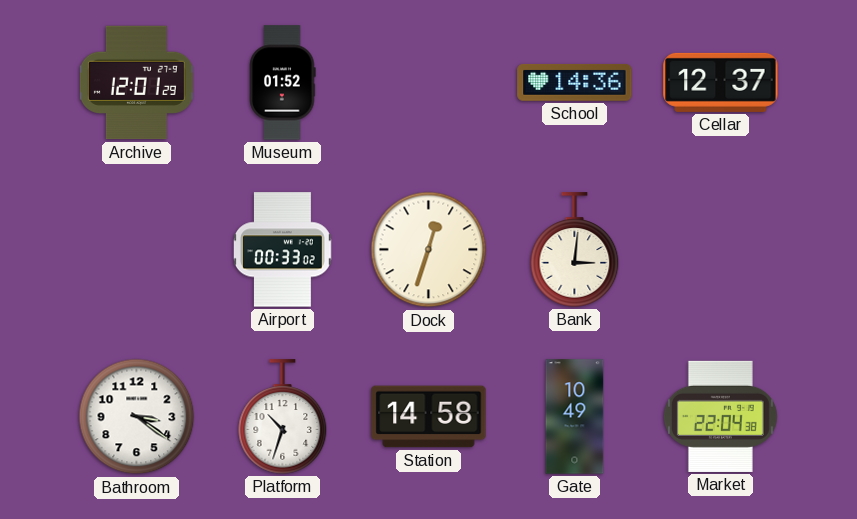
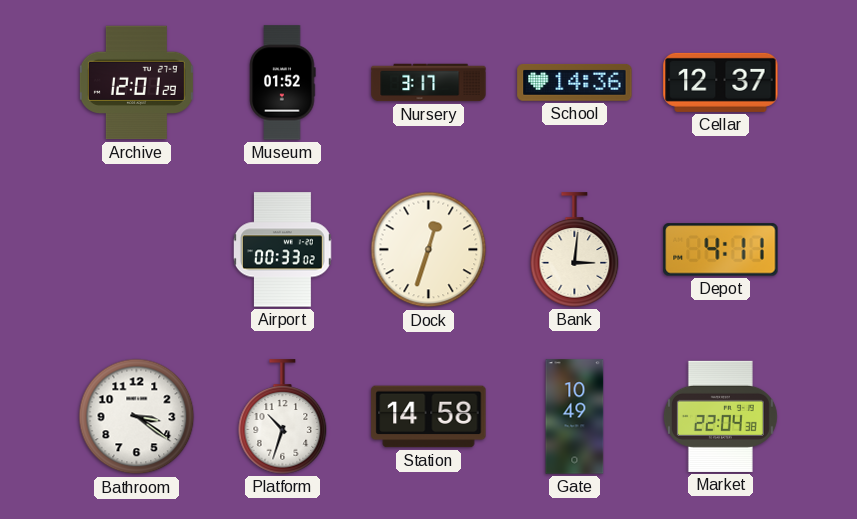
Nursery: none -> 3:17 (429, 83)
Depot: none -> 4:11 (721, 250)
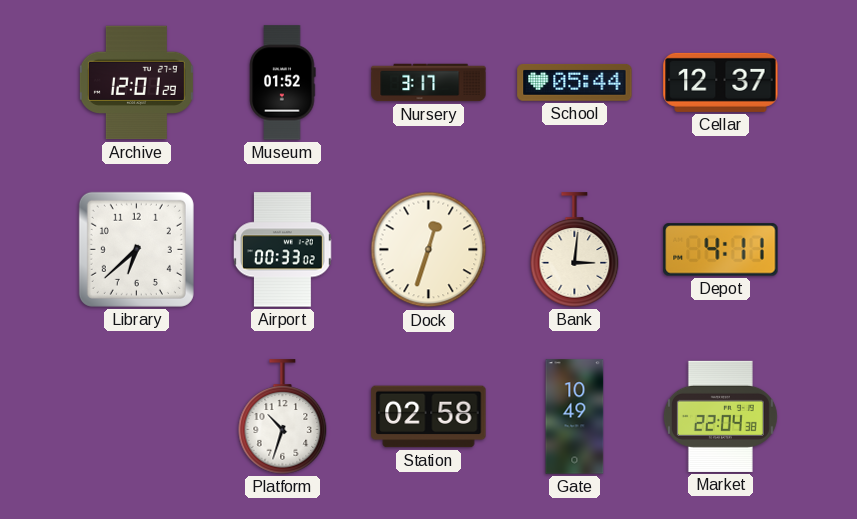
School: 14:36 -> 05:44 (575, 83)
Library: none -> 6:38 (136, 249)
Bathroom: 3:21 -> none (137, 417)
Station: 14:58 -> 02:58 (429, 417)
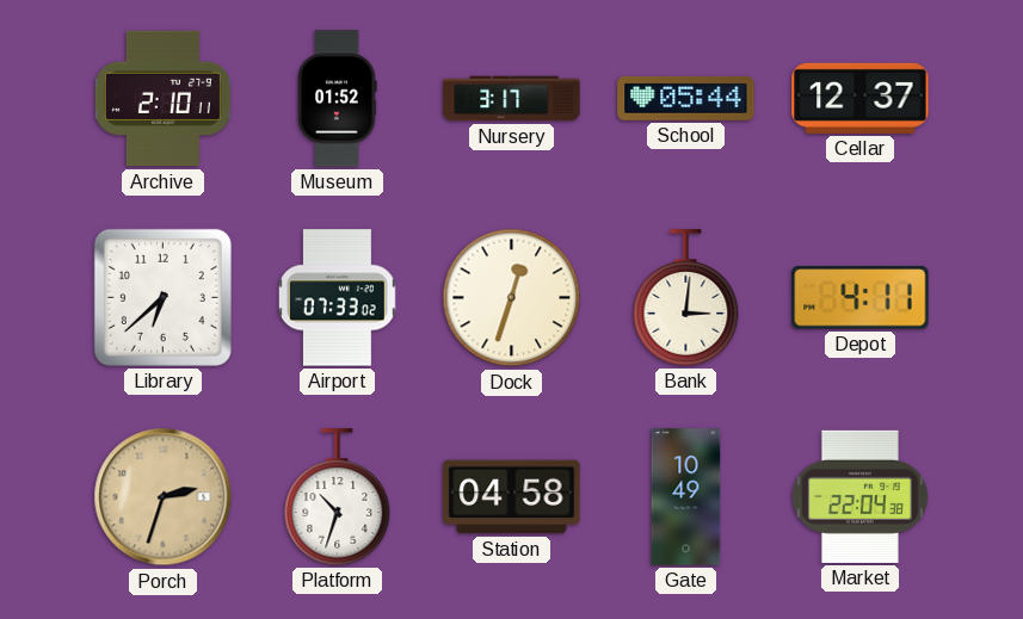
Archive: 12:01 -> 2:10 (162, 99)
Airport: 00:33 -> 07:33 (338, 298)
Porch: none -> 2:33 (164, 497)
Station: 02:58 -> 04:58 (512, 497)
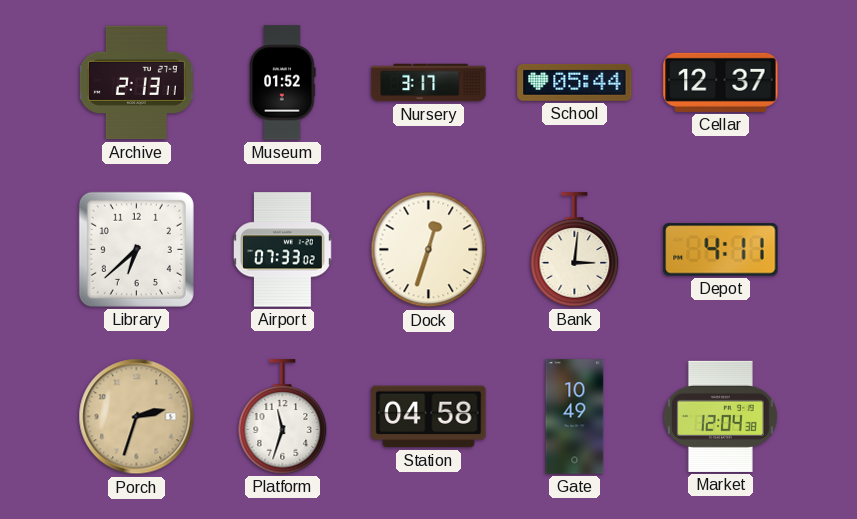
Archive: 2:10 -> 2:13 (136, 83)
Platform: 10:33 -> 11:33 (283, 417)
Market: 22:04 -> 12:04 (720, 416)
